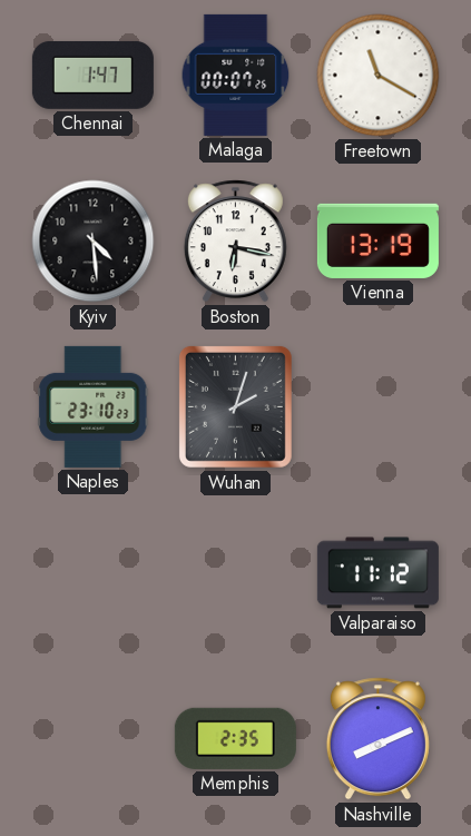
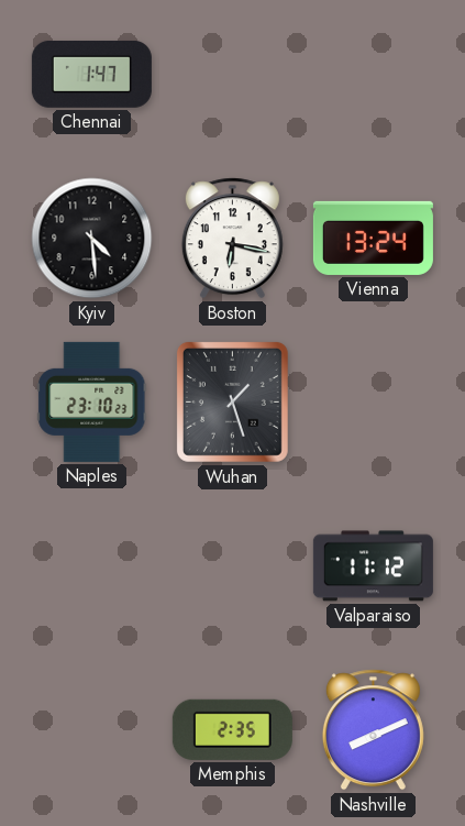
Malaga: 00:07 -> none (236, 75)
Freetown: 11:20 -> none (379, 76)
Vienna: 13:19 -> 13:24 (373, 238)
Wuhan: 2:03 -> 1:27 (232, 401)
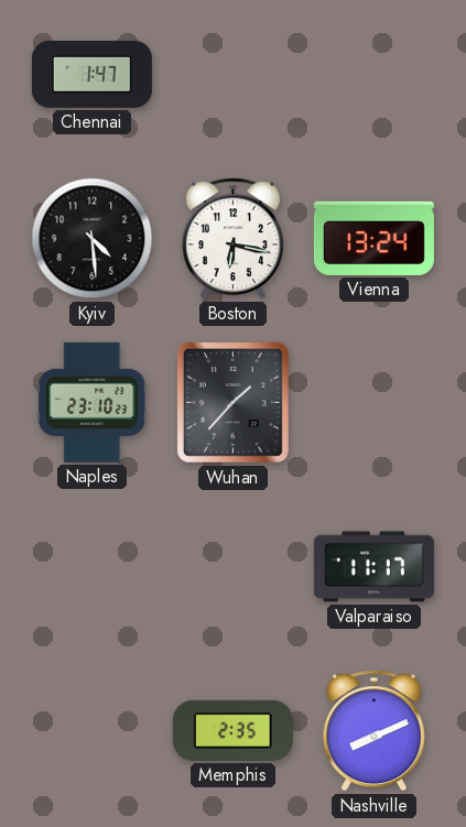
Wuhan: 1:27 -> 1:37 (232, 402)
Valparaiso: 11:12 -> 11:17 (373, 567)
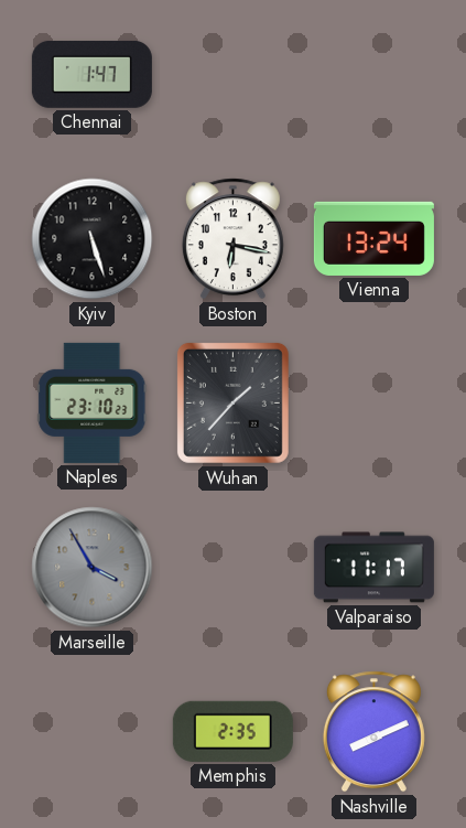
Kyiv: 4:29 -> 5:27 (93, 239)
Marseille: none -> 3:55 (93, 568)
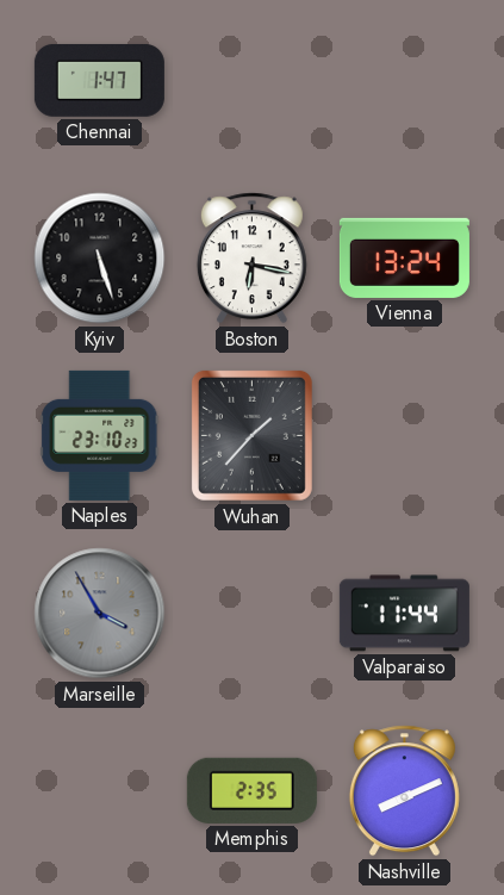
Valparaiso: 11:17 -> 11:44 (404, 614)
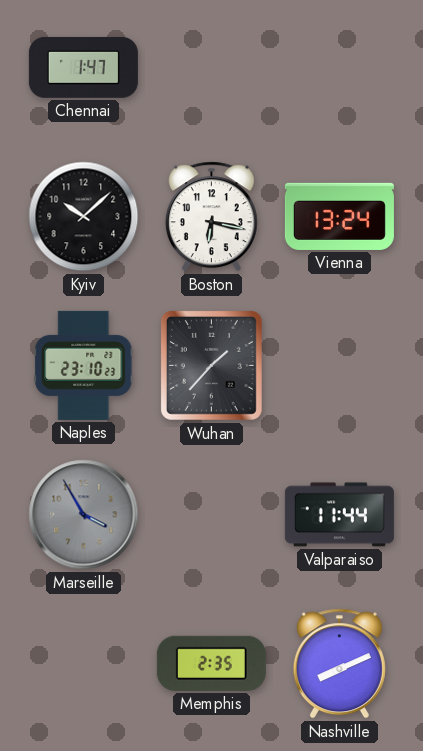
Kyiv: 5:27 -> 10:08 (84, 217)
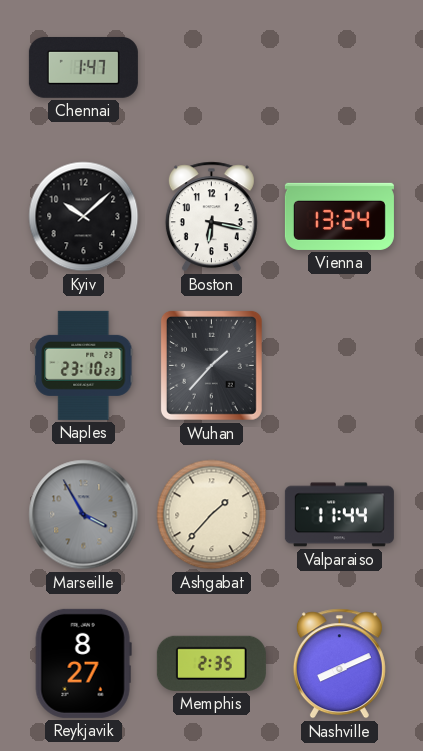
Ashgabat: none -> 1:37 (212, 515)
Reykjavik: none -> 8:27 (83, 663)
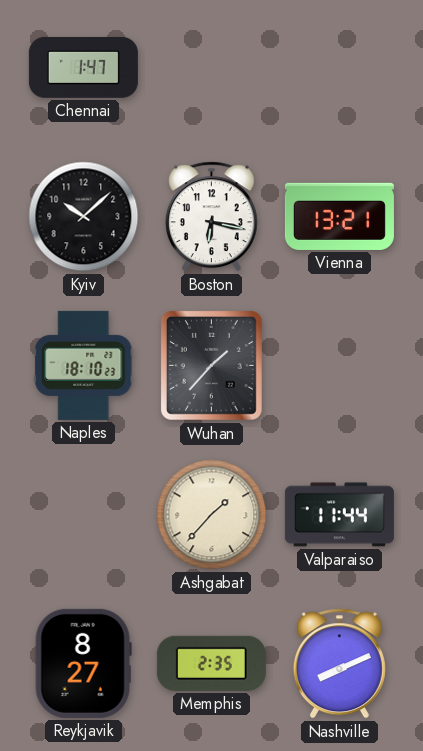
Vienna: 13:24 -> 13:21 (339, 216)
Naples: 23:10 -> 18:10 (84, 365)
Marseille: 3:55 -> none (84, 515)
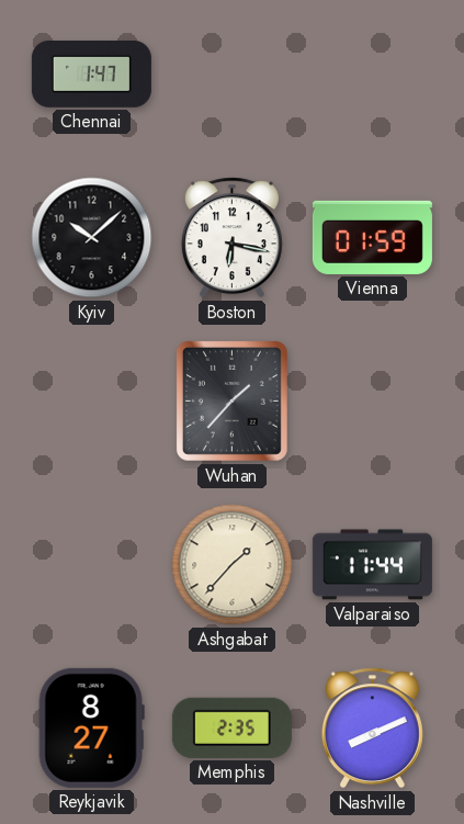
Vienna: 13:21 -> 01:59 (372, 237)
Naples: 18:10 -> none (84, 365)
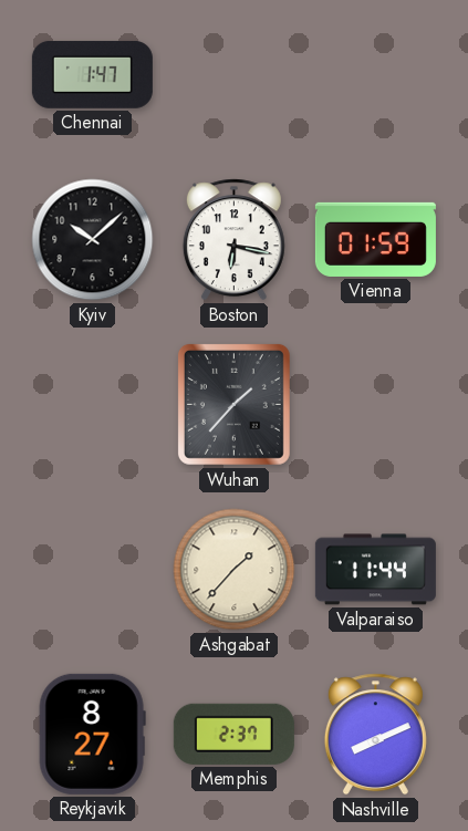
Memphis: 2:35 -> 2:37 (233, 734)
